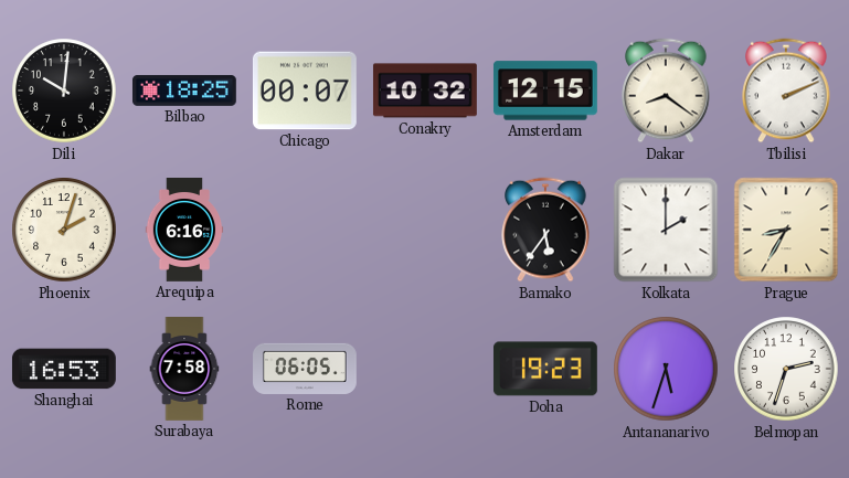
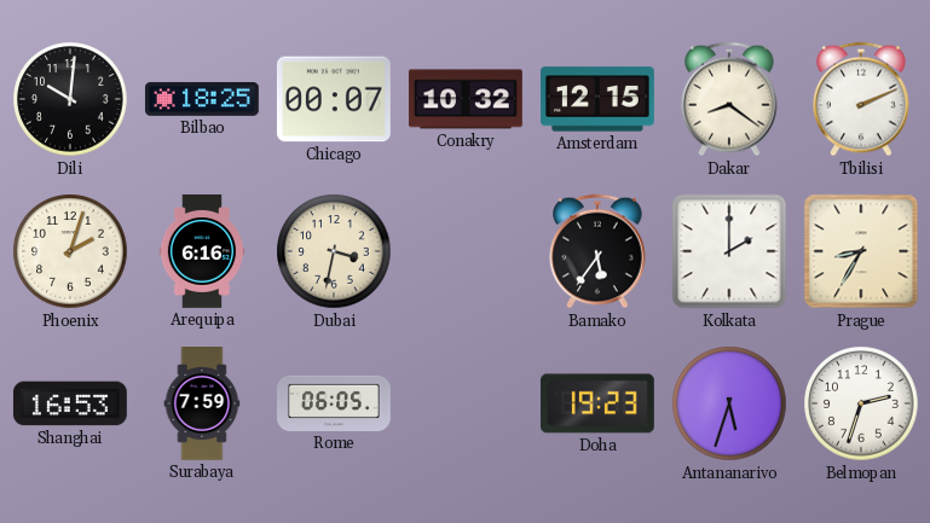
Dubai: none -> 3:32 (334, 251)
Surabaya: 7:58 -> 7:59 (202, 405)
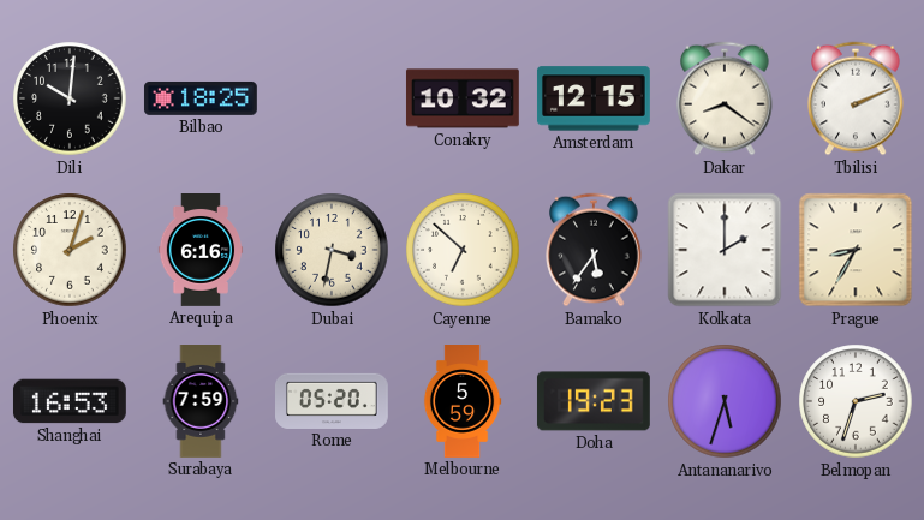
Chicago: 00:07 -> none (334, 99)
Cayenne: none -> 6:52 (463, 250)
Rome: 06:05 -> 05:20 (333, 401)
Melbourne: none -> 5:59 (463, 402)
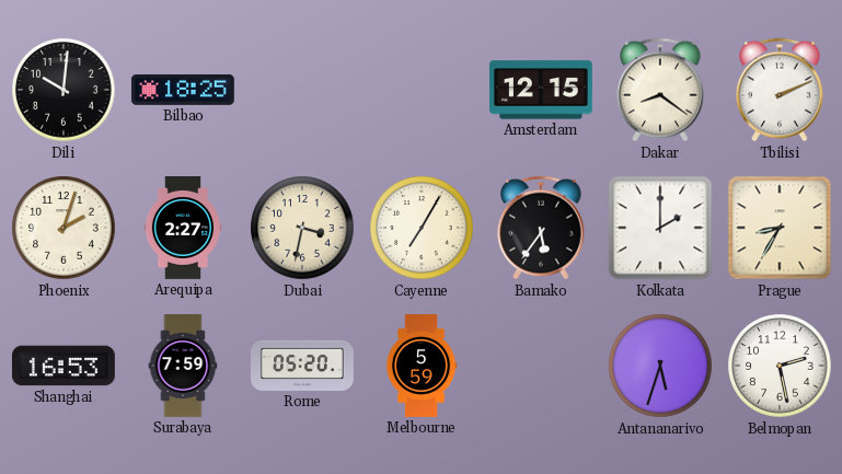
Conakry: 10:32 -> none (463, 98)
Arequipa: 6:16 -> 2:27 (183, 229)
Cayenne: 6:52 -> 7:05 (422, 228)
Doha: 19:23 -> none (594, 401)
Belmopan: 2:33 -> 2:28 (780, 366)
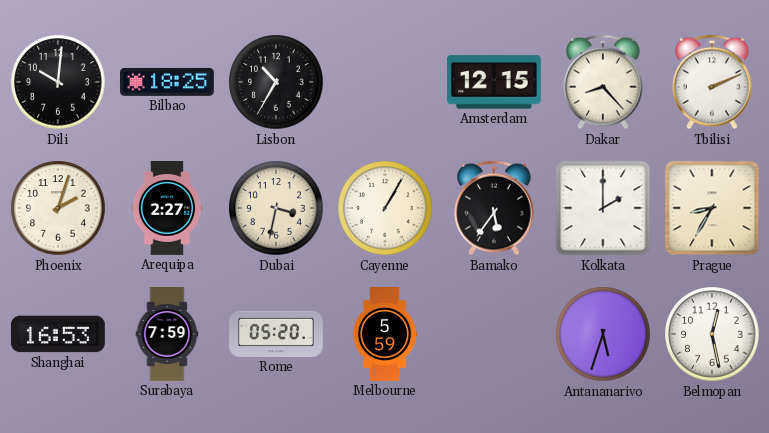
Lisbon: none -> 10:35 (276, 82)
Dakar: 8:21 -> 8:23 (603, 82)
Cayenne: 7:05 -> 1:05 (385, 208)
Belmopan: 2:28 -> 12:28 (712, 334)
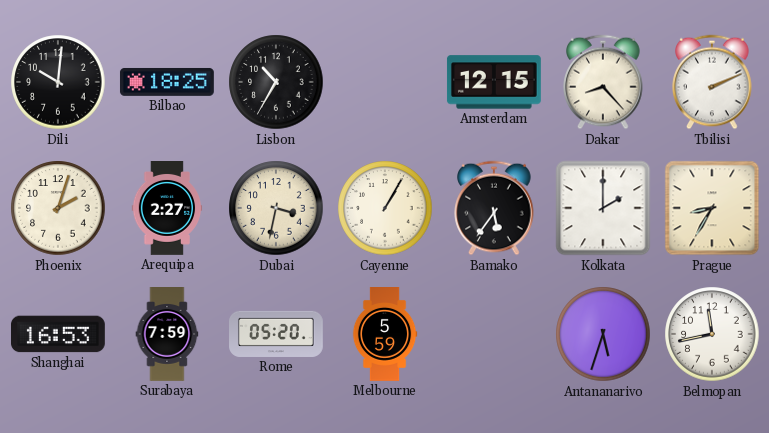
Belmopan: 12:28 -> 11:43 (712, 334)
